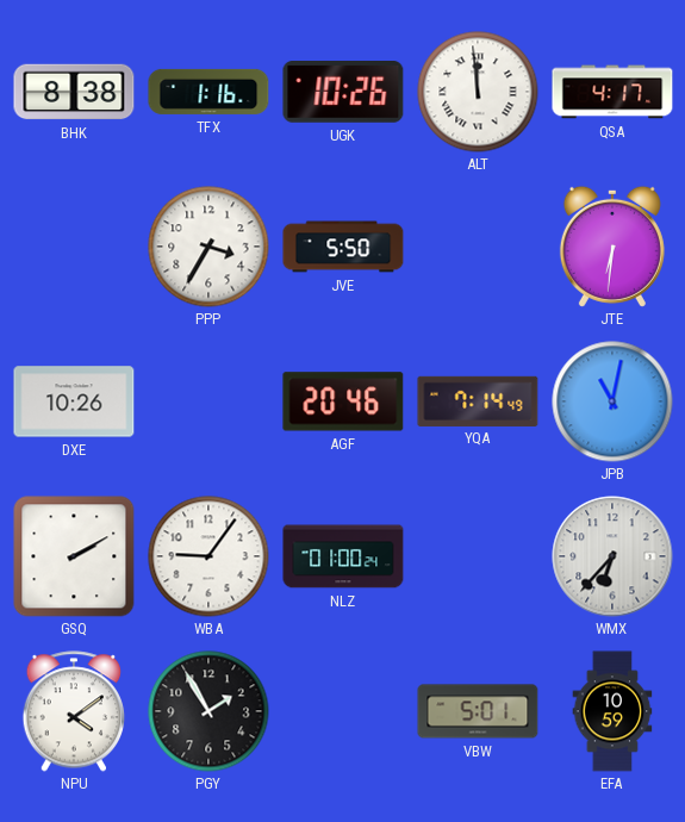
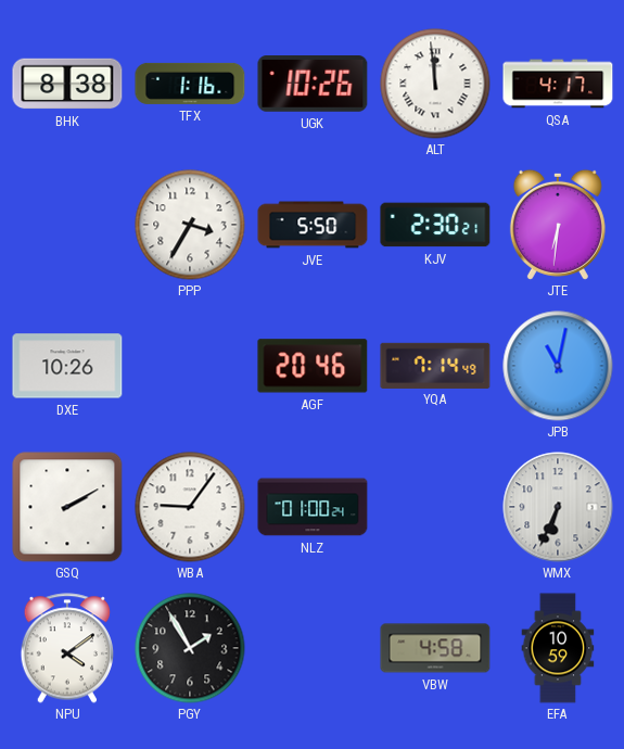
KJV: none -> 2:30 (435, 225)
WMX: 6:37 -> 6:34 (558, 507)
VBW: 5:01 -> 4:58 (435, 648)
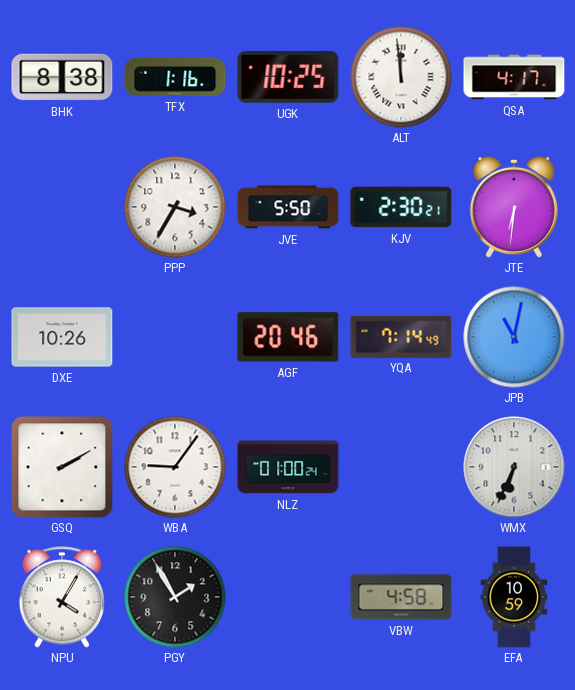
UGK: 10:26 -> 10:25 (288, 77)
NPU: 4:09 -> 4:05 (62, 597)
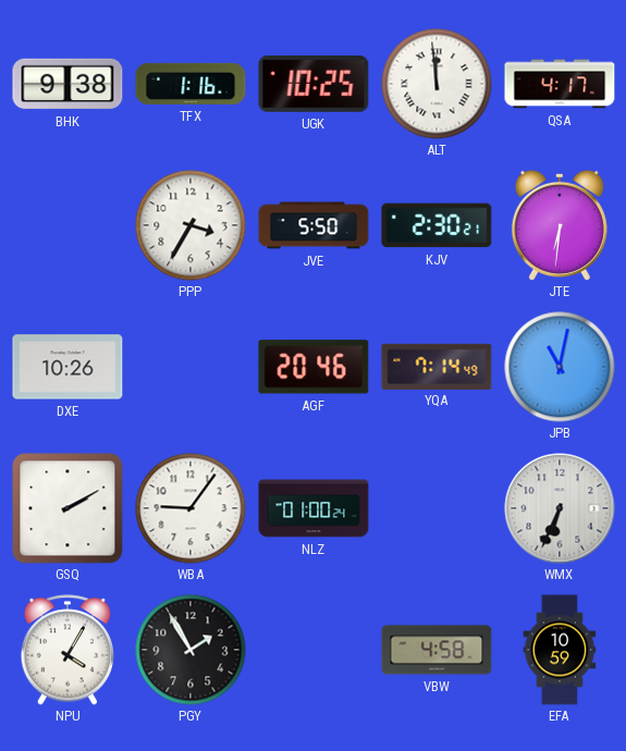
BHK: 8:38 -> 9:38 (67, 84)
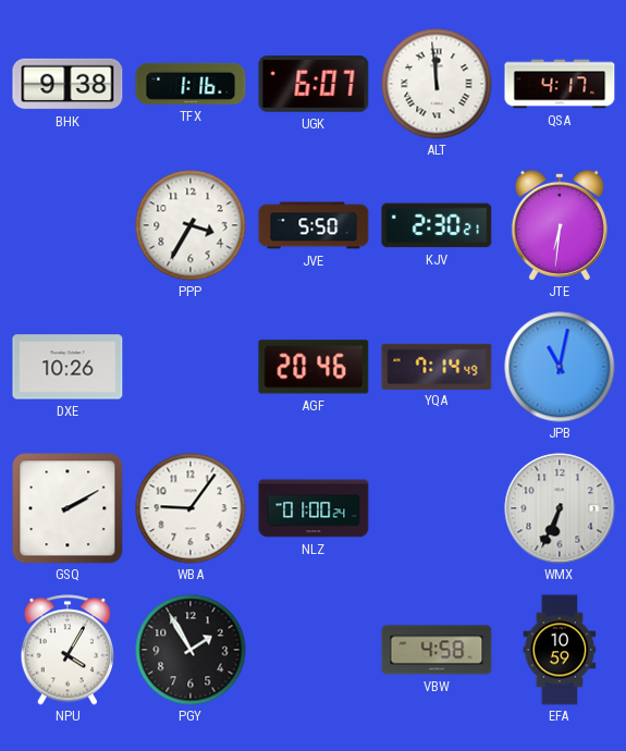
UGK: 10:25 -> 6:07 (314, 84)
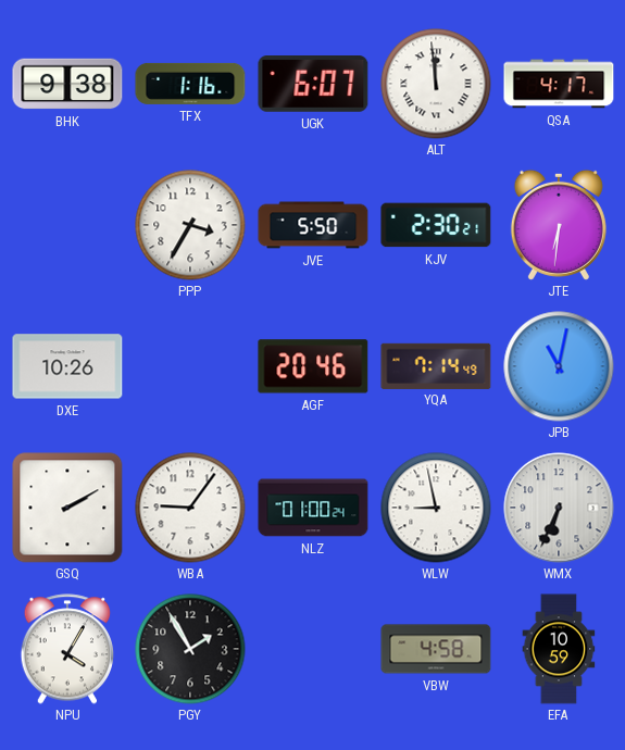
WLW: none -> 8:58 (436, 508)
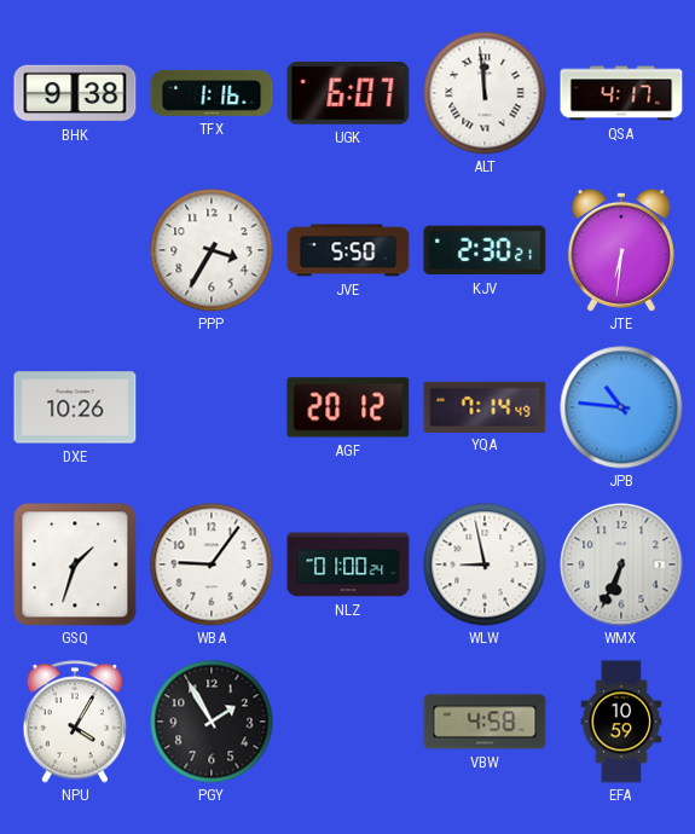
AGF: 20:46 -> 20:12 (348, 407)
JPB: 11:02 -> 10:46 (621, 407)
GSQ: 2:10 -> 1:33 (75, 564)
